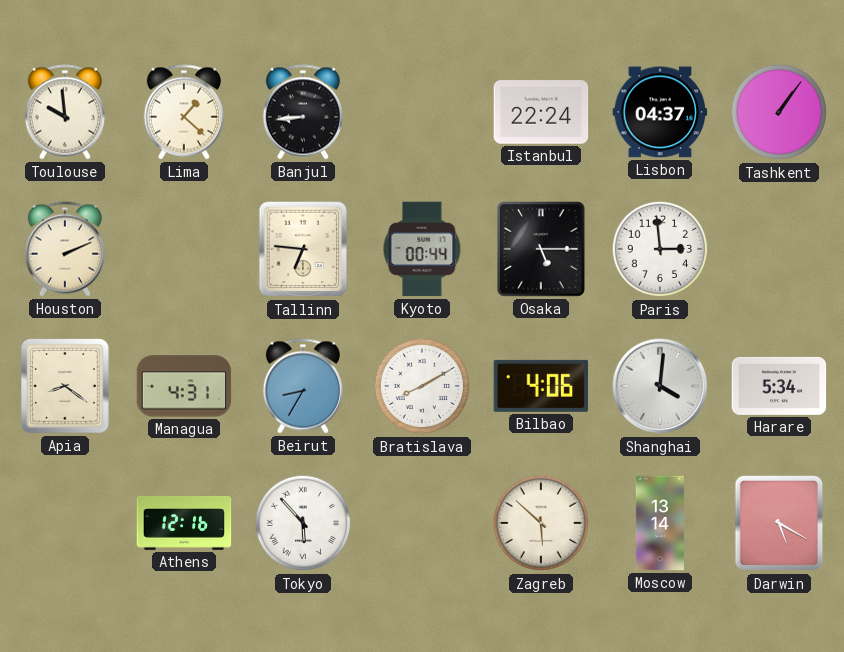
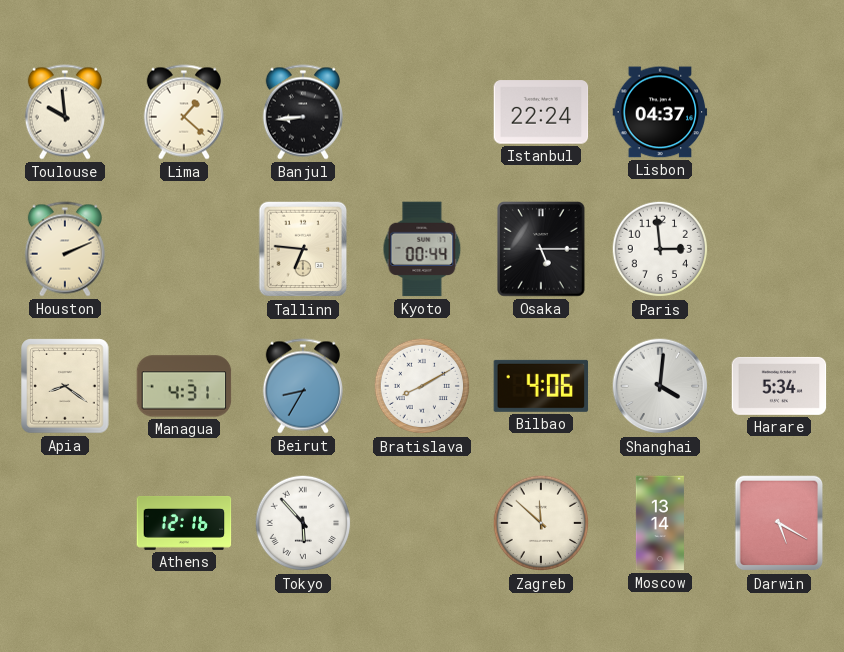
Tashkent: 1:06 -> none (779, 112)
Zagreb: 5:52 -> 11:52 (541, 523)
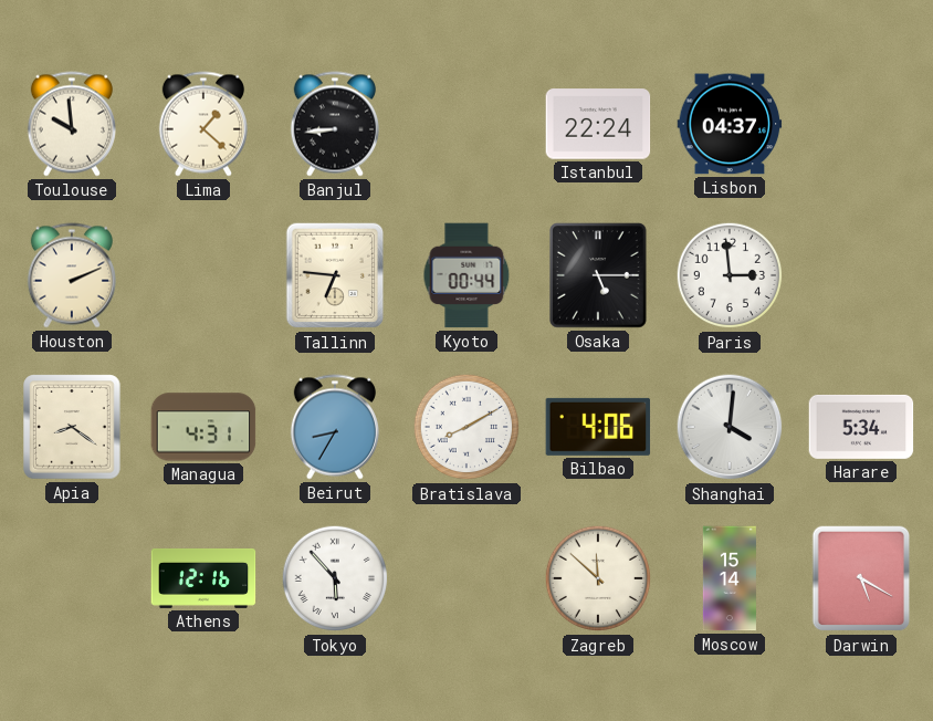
Moscow: 13:14 -> 15:14 (730, 578)
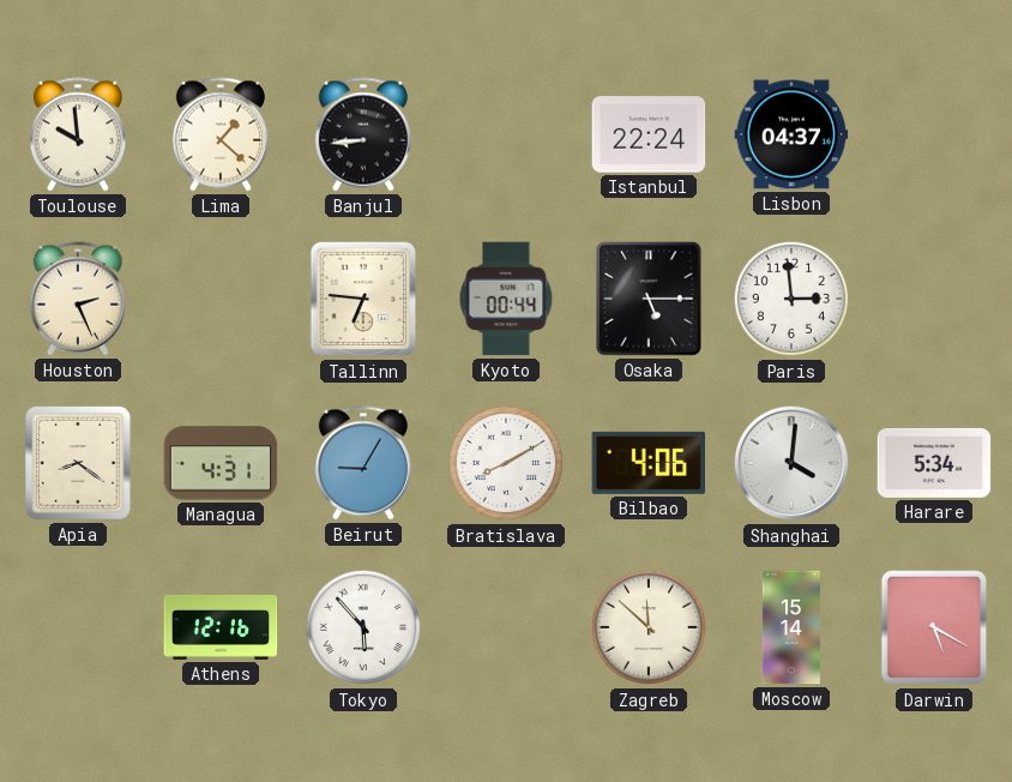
Houston: 2:11 -> 2:26 (78, 299)
Beirut: 8:35 -> 9:05 (363, 463)
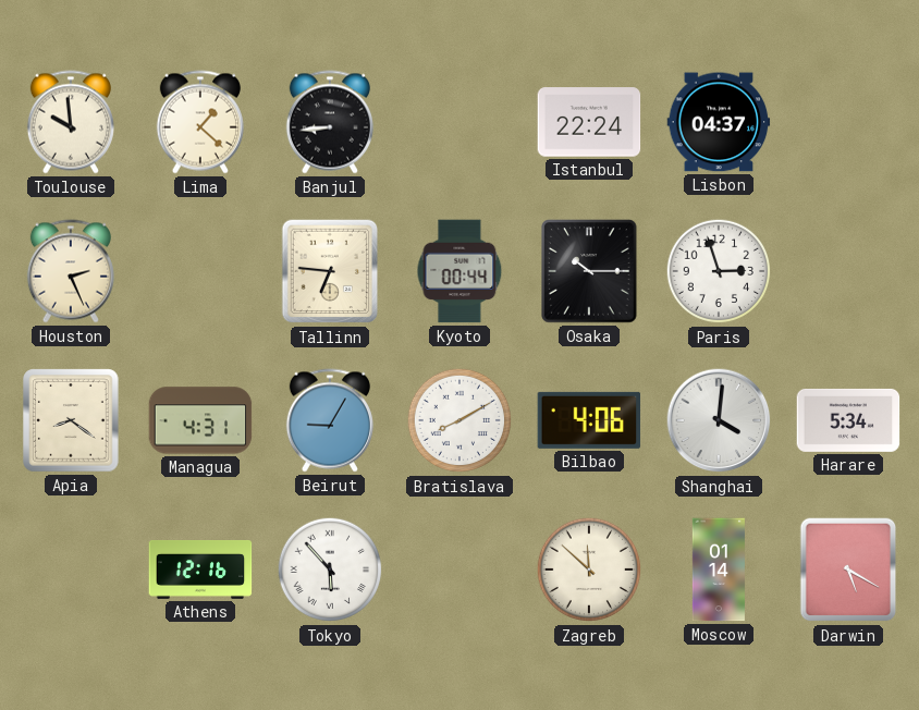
Osaka: 5:15 -> 10:15 (589, 271)
Paris: 2:59 -> 2:57 (719, 271)
Moscow: 15:14 -> 01:14 (719, 570)
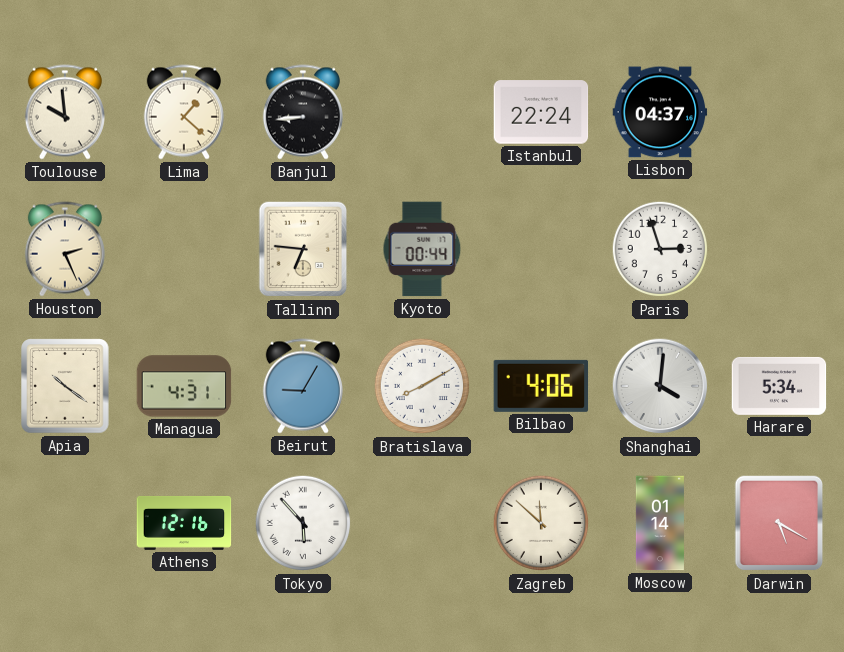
Osaka: 10:15 -> none (589, 271)
Apia: 8:21 -> 10:21 (65, 386)
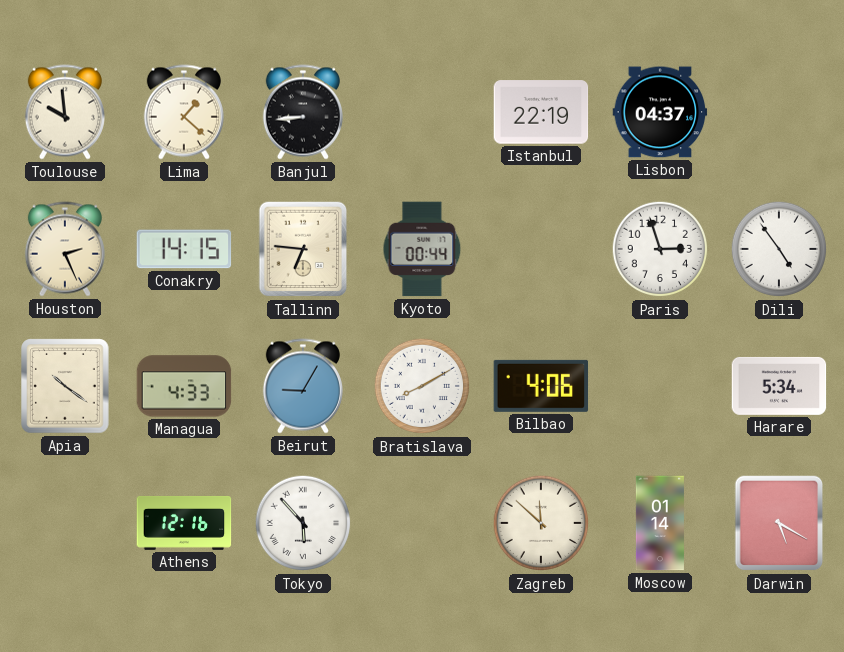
Istanbul: 22:24 -> 22:19 (541, 112)
Conakry: none -> 14:15 (184, 249)
Dili: none -> 4:54 (779, 249)
Managua: 4:31 -> 4:33 (184, 386)
Shanghai: 4:01 -> none (660, 386)
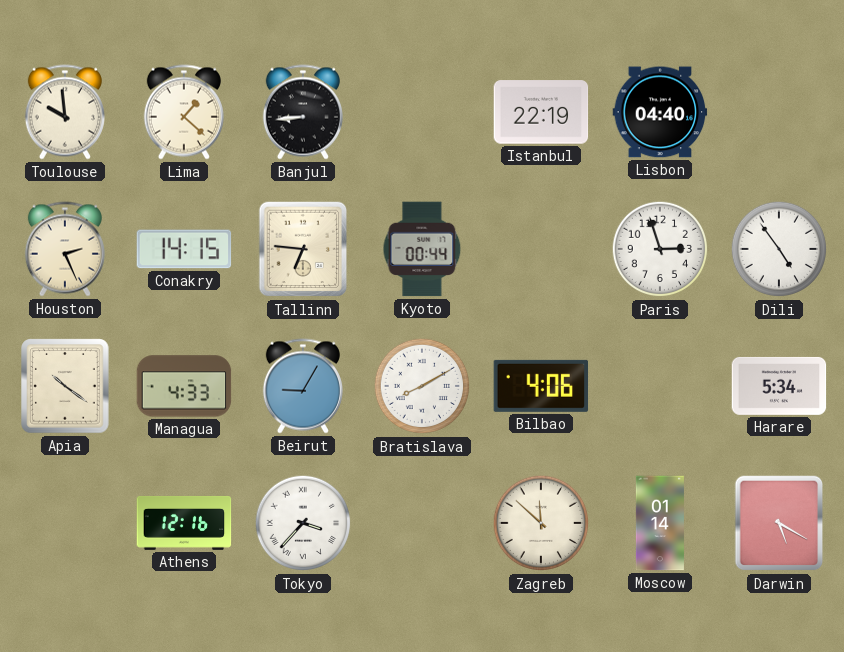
Lisbon: 04:37 -> 04:40 (660, 112)
Tokyo: 5:53 -> 3:37 (303, 523)
